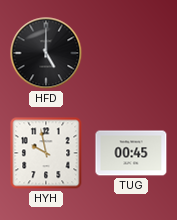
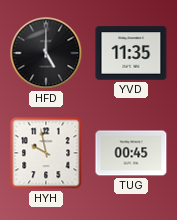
YVD: none -> 11:35 (131, 53)
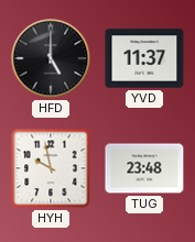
YVD: 11:35 -> 11:37 (144, 58)
TUG: 00:45 -> 23:48 (144, 168)
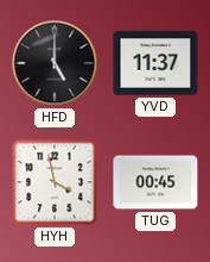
HYH: 9:58 -> 3:58 (55, 182)
TUG: 23:48 -> 00:45 (155, 182)
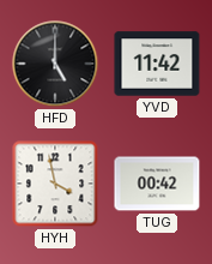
YVD: 11:37 -> 11:42 (157, 64)
TUG: 00:45 -> 00:42 (157, 184)
